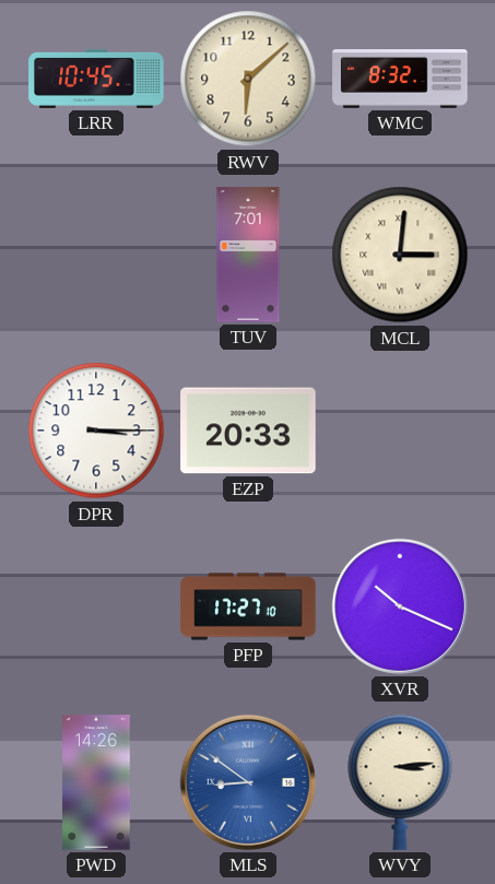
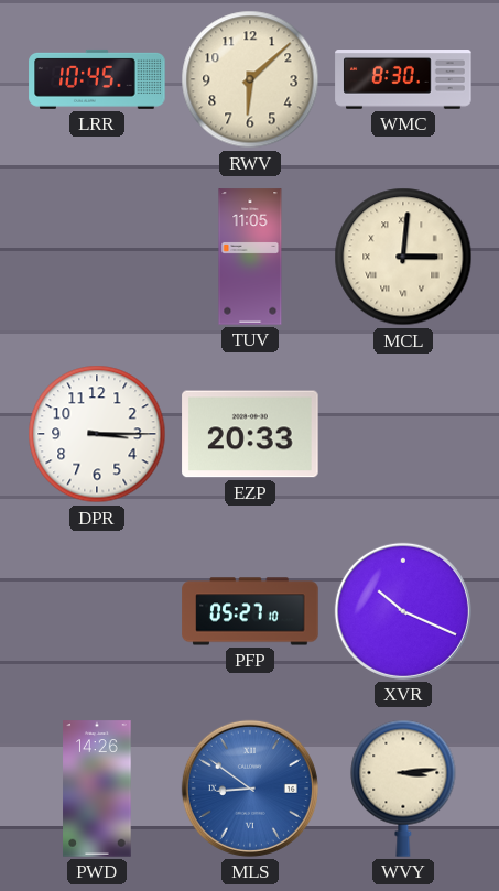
WMC: 8:32 -> 8:30 (403, 80)
TUV: 7:01 -> 11:05 (250, 257)
PFP: 17:27 -> 05:27 (250, 611)
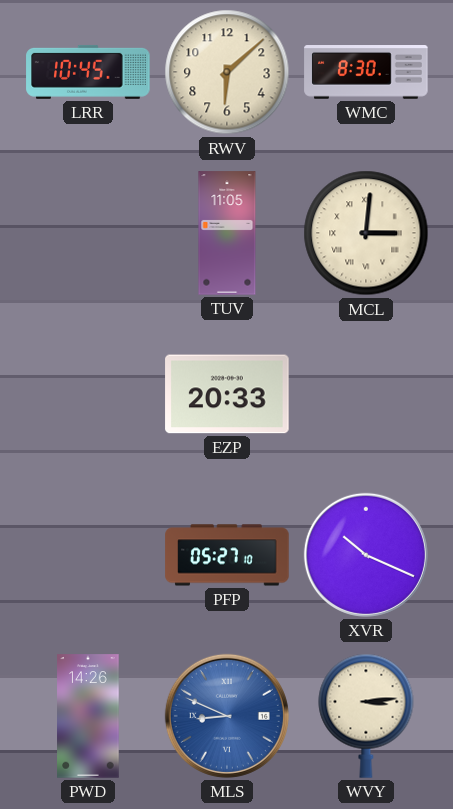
DPR: 3:15 -> none (97, 434)
MLS: 8:51 -> 8:49 (227, 716)
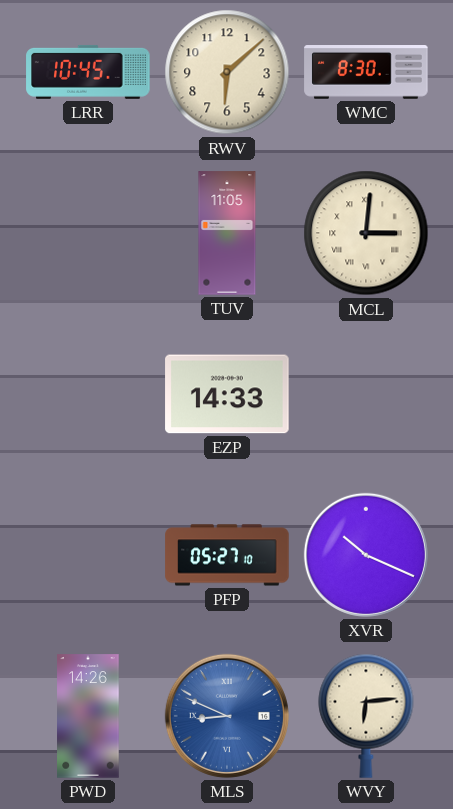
EZP: 20:33 -> 14:33 (227, 394)
WVY: 3:14 -> 6:14 (366, 716)
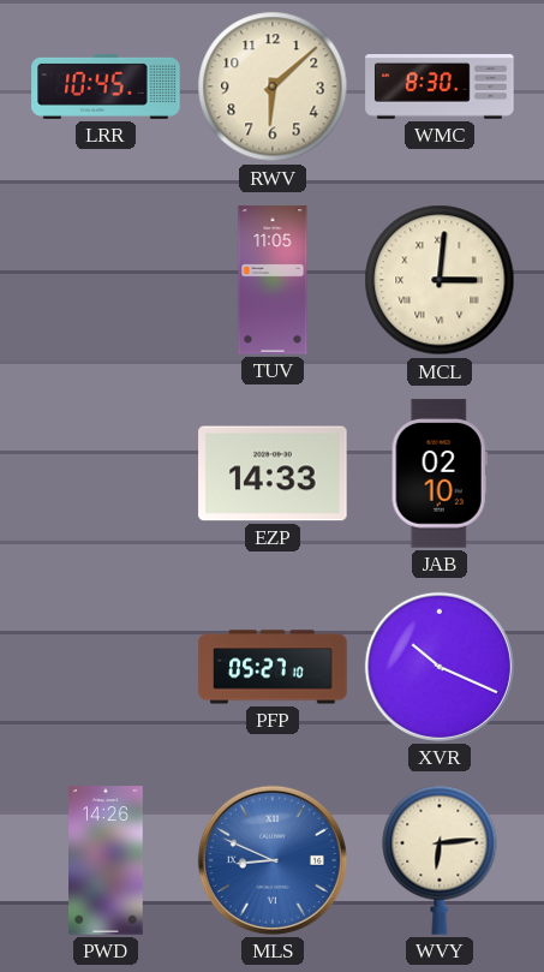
JAB: none -> 02:10 (440, 473)
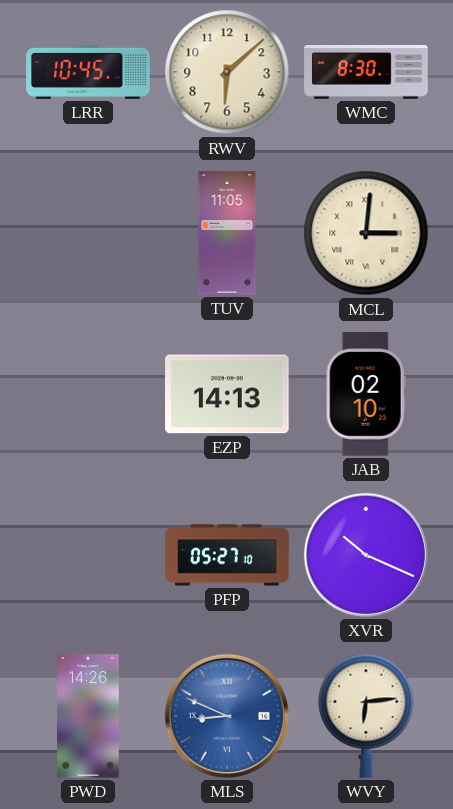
EZP: 14:33 -> 14:13 (227, 394)
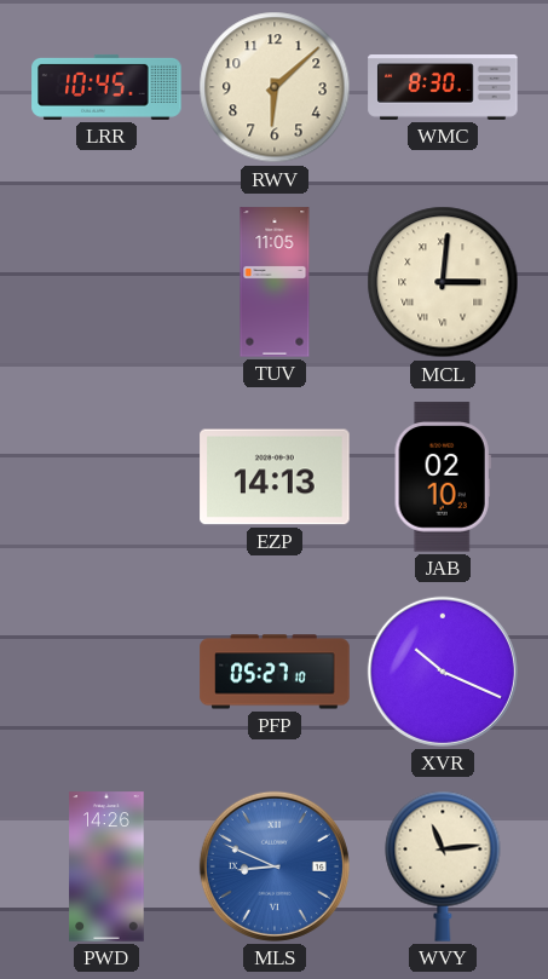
WVY: 6:14 -> 11:14 (443, 866)
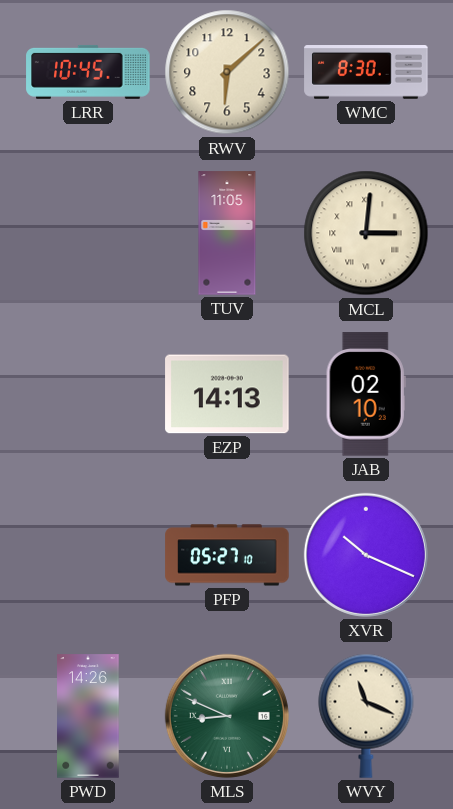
MLS dial: blue -> green (227, 716)
WVY: 11:14 -> 11:19 (366, 716)
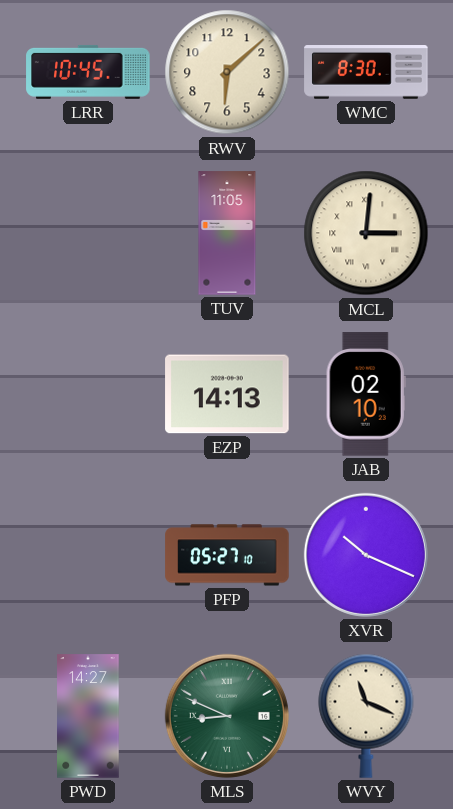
PWD: 14:26 -> 14:27 (88, 716)
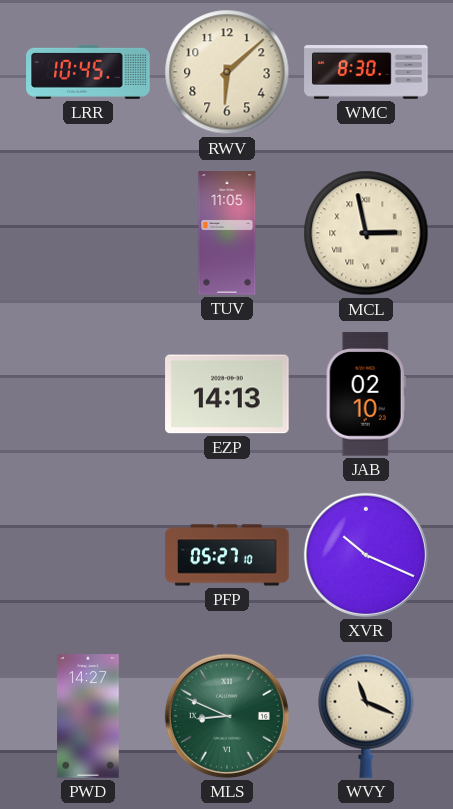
MCL: 3:01 -> 2:58 (366, 233)
